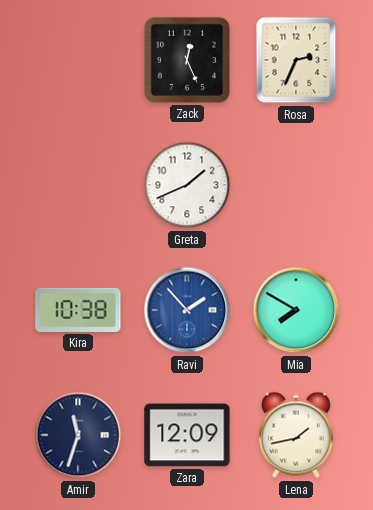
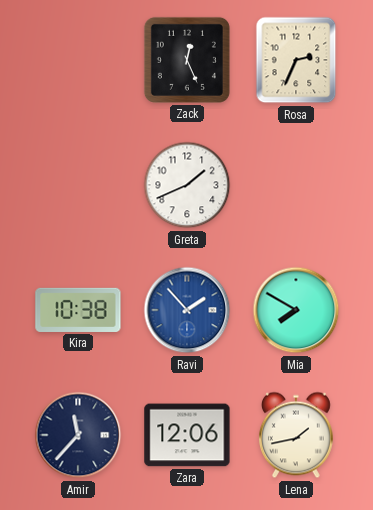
Amir: 11:33 -> 11:37 (78, 435)
Zara: 12:09 -> 12:06 (187, 435)
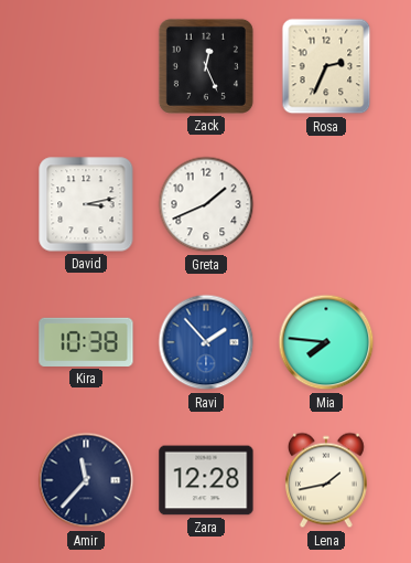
David: none -> 3:13 (86, 204)
Mia: 7:50 -> 7:46 (326, 342)
Zara: 12:06 -> 12:28 (206, 480)
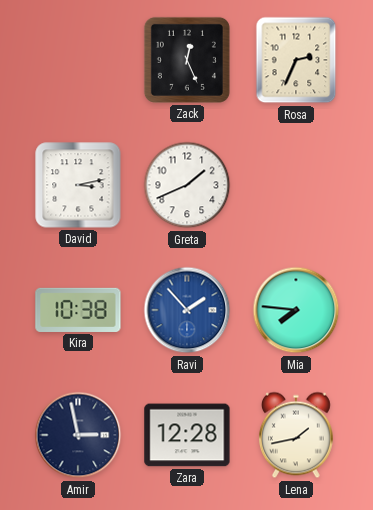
Amir: 11:37 -> 2:58 (78, 435)
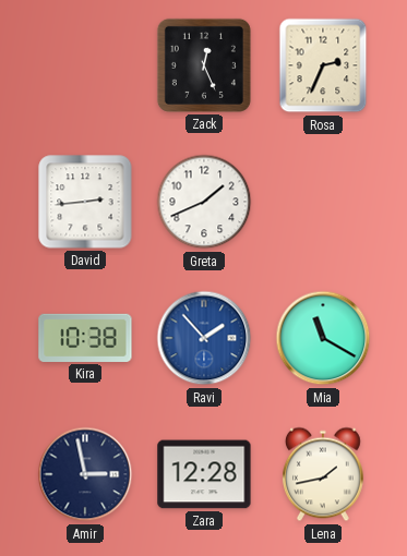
David: 3:13 -> 2:44 (85, 202)
Mia: 7:46 -> 11:20 (323, 338)
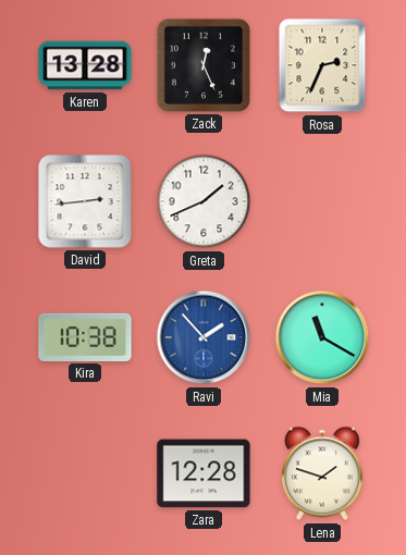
Karen: none -> 13:28 (85, 65)
Amir: 2:58 -> none (85, 474)
Lena: 1:43 -> 1:48 (322, 473)
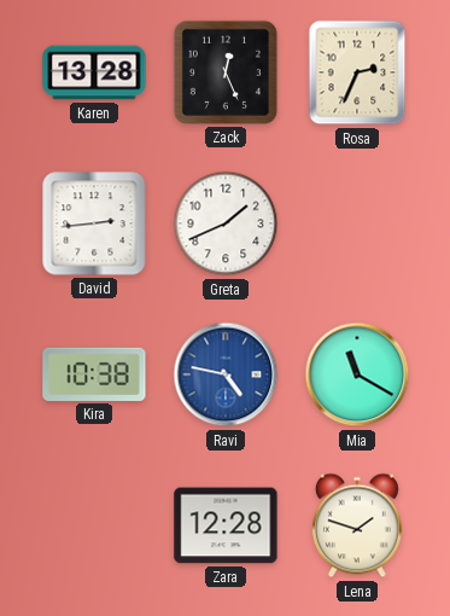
Ravi: 1:53 -> 4:47 (226, 374)
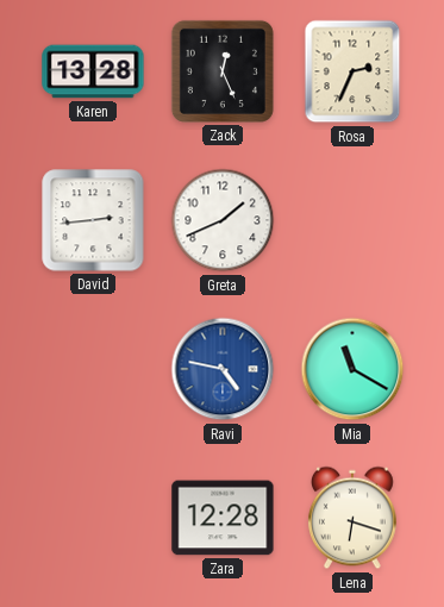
Kira: 10:38 -> none (94, 374)
Lena: 1:48 -> 6:18 (352, 518)
